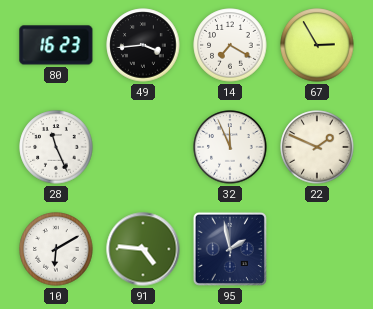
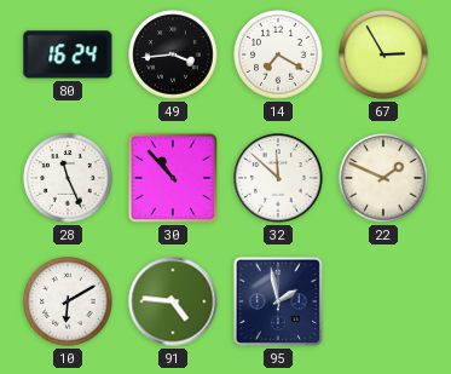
80: 16:23 -> 16:24 (68, 54)
30: none -> 10:53 (173, 178)
32: 11:56 -> 11:52 (278, 178)
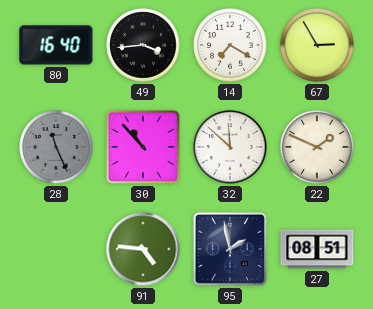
80: 16:24 -> 16:40 (56, 45)
28 dial: white -> grey (56, 147)
10: 6:10 -> none (68, 301)
27: none -> 08:51 (317, 249)
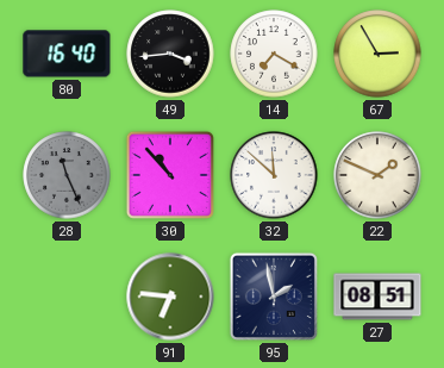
91: 4:46 -> 6:46 (170, 297)
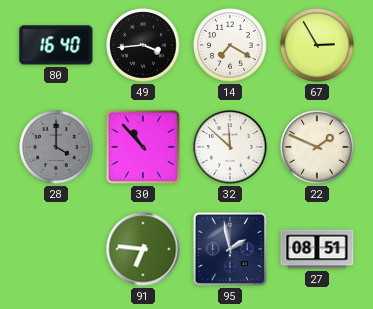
28: 11:26 -> 4:00 (56, 147)
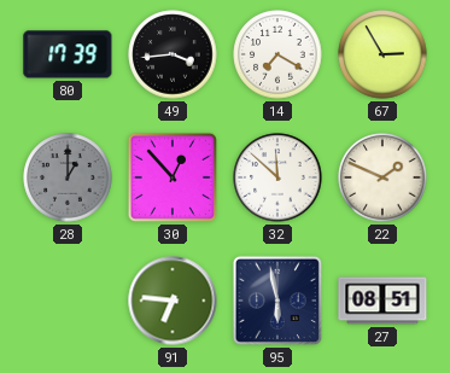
80: 16:40 -> 17:39 (68, 54)
28: 4:00 -> 1:00 (68, 177)
30: 10:53 -> 12:53 (173, 177)
95: 1:58 -> 5:58 (277, 301)
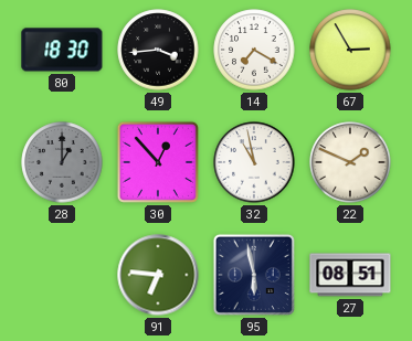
80: 17:39 -> 18:30 (62, 50)
32: 11:52 -> 10:58 (254, 162)
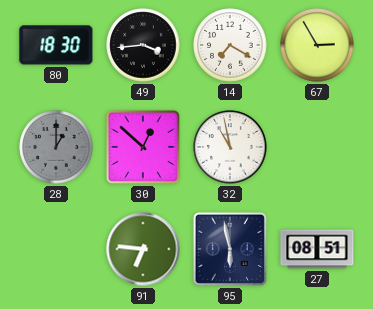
30: 12:53 -> 12:52 (143, 147)
22: 1:49 -> none (350, 162)
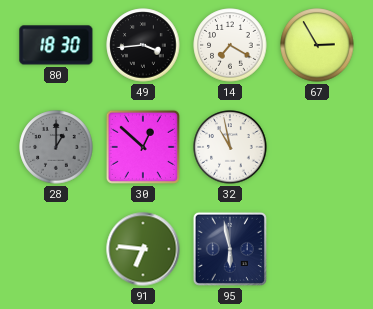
27: 08:51 -> none (317, 249)
